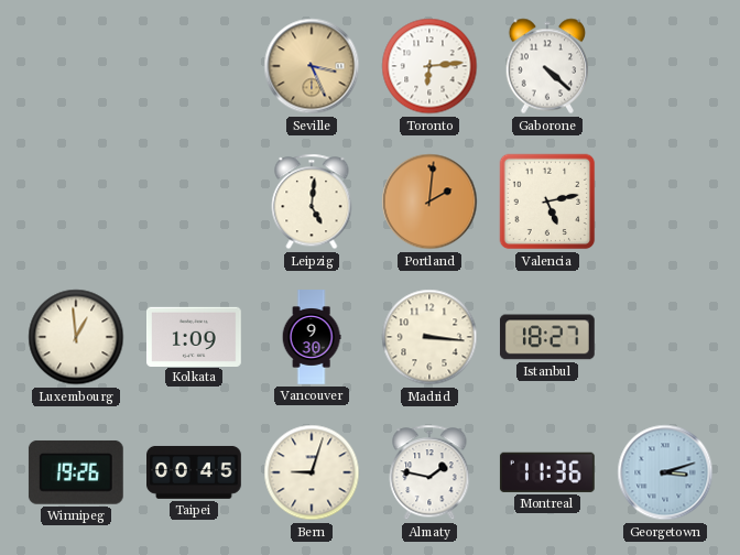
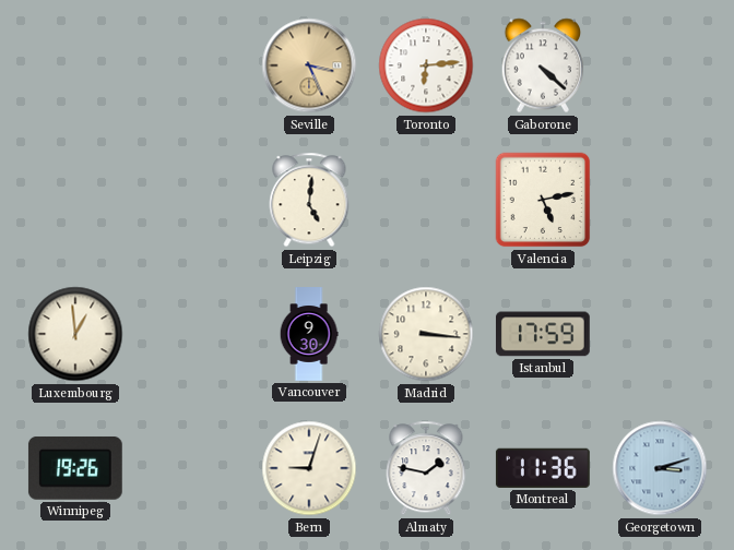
Portland: 2:01 -> none (429, 202)
Kolkata: 1:09 -> none (195, 336)
Istanbul: 18:27 -> 17:59 (543, 334)
Taipei: 00:45 -> none (195, 472)
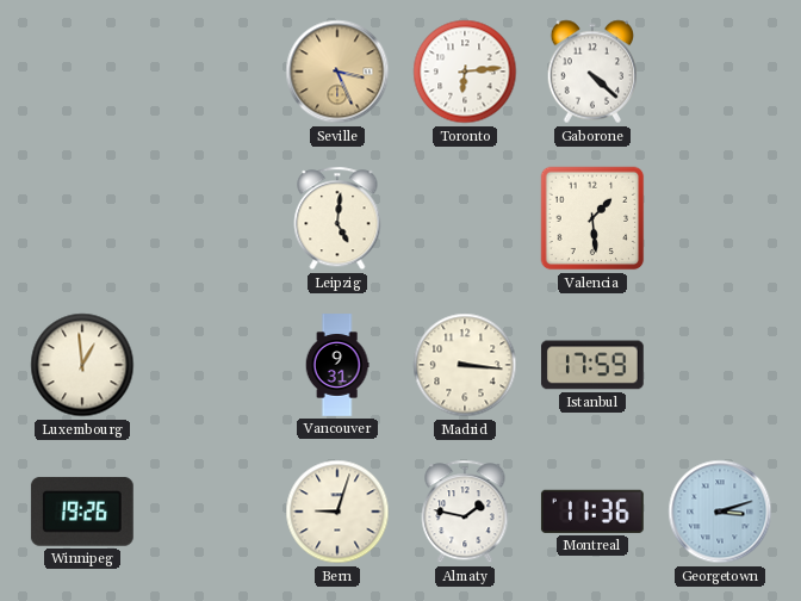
Valencia: 5:13 -> 1:29 (592, 218)
Vancouver: 9:30 -> 9:31 (337, 365)
